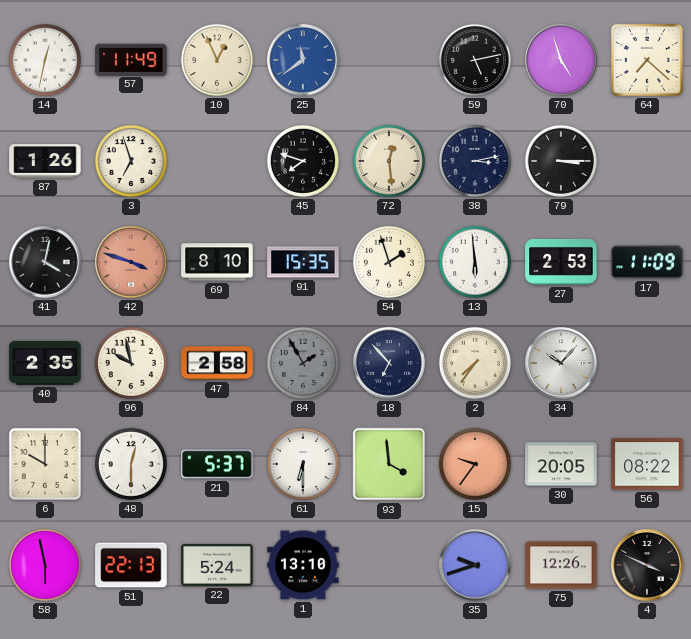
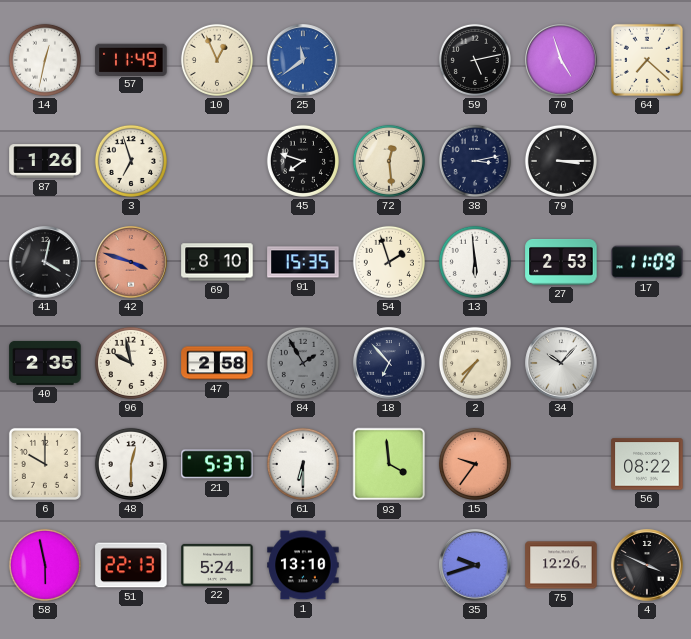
30: 20:05 -> none (561, 464)
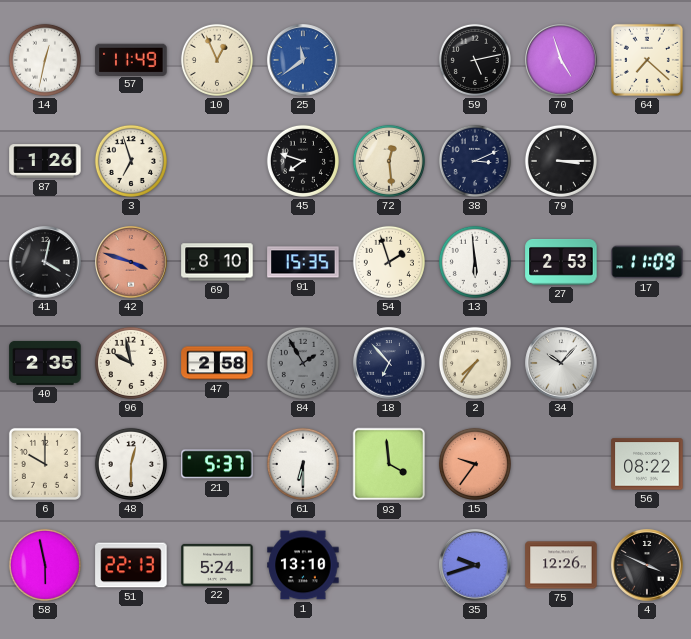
38: 3:13 -> 3:11 (475, 161)
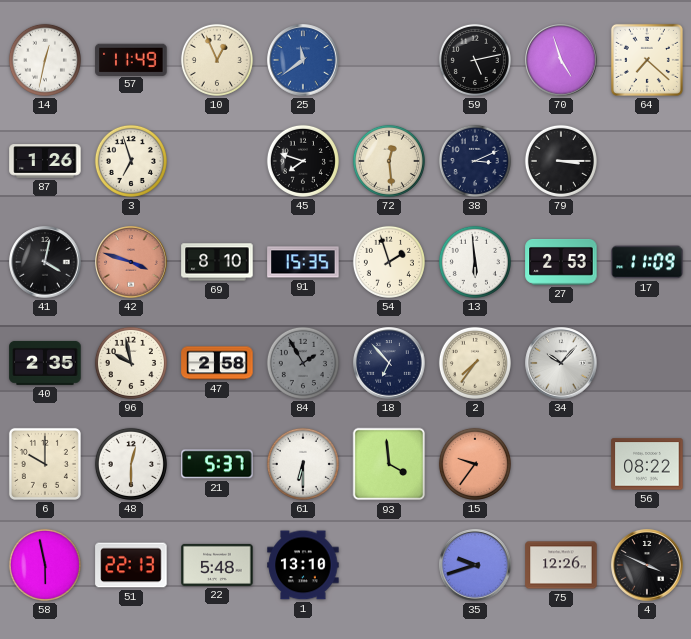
22: 5:24 -> 5:48 (217, 565)
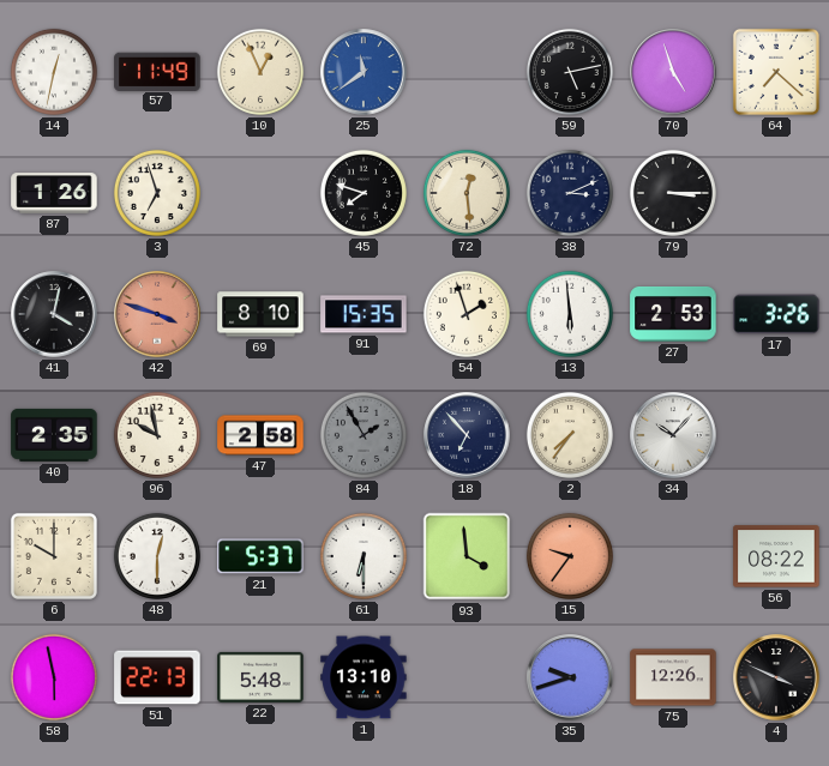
17: 11:09 -> 3:26 (776, 314)
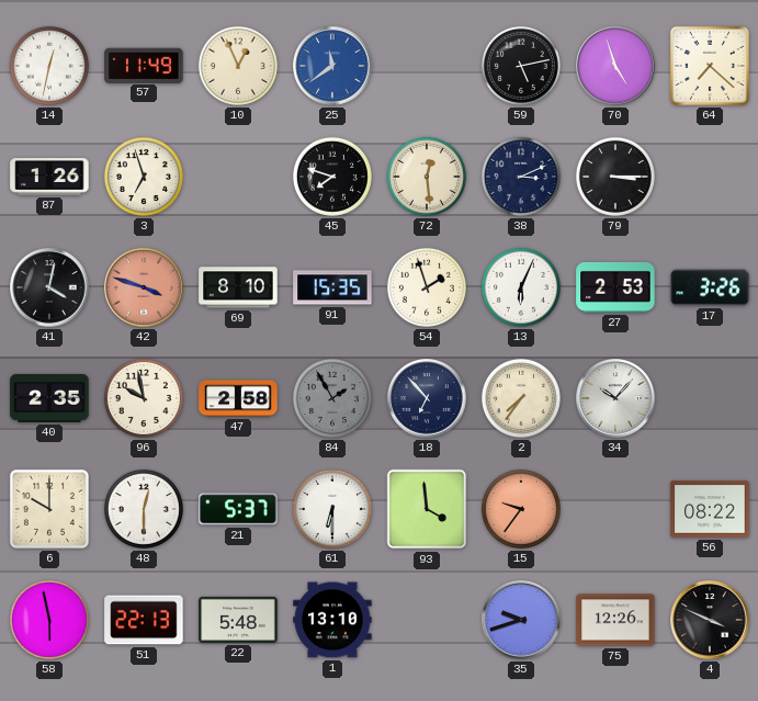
13: 5:59 -> 6:04 (521, 287)
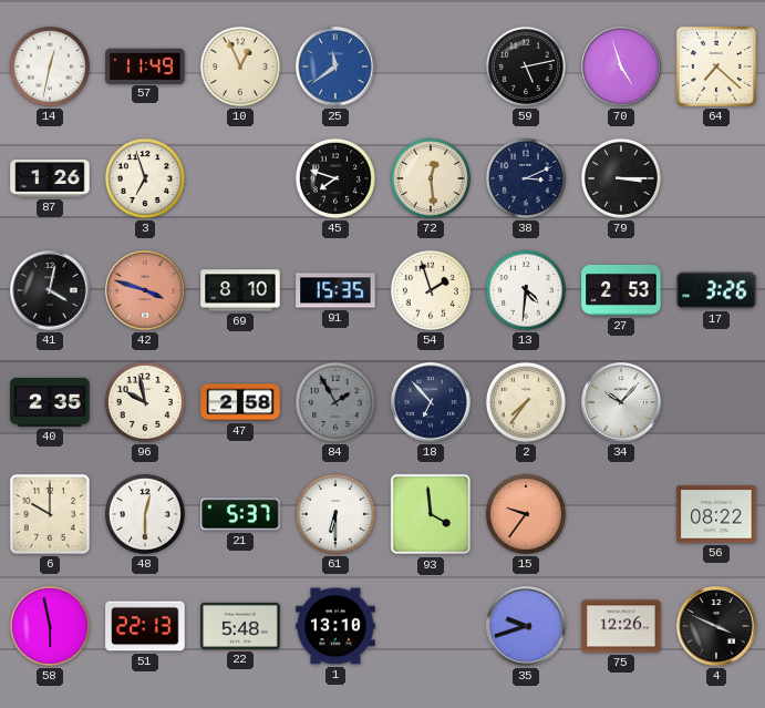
13: 6:04 -> 4:31 (526, 290)
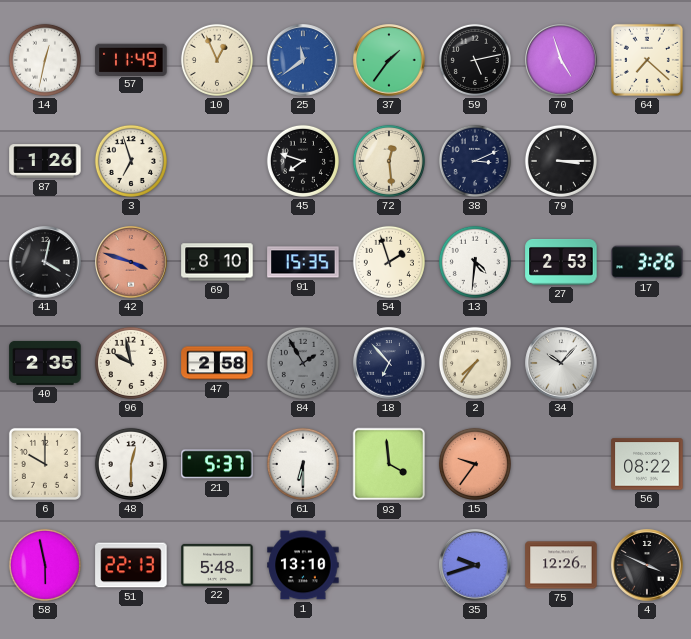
37: none -> 1:36 (389, 60)
